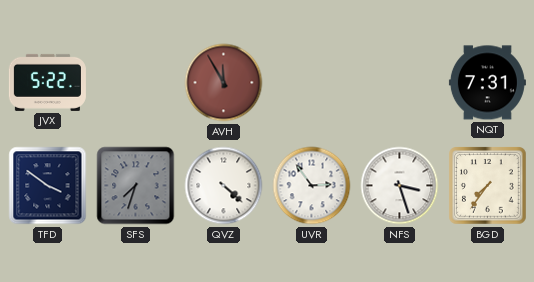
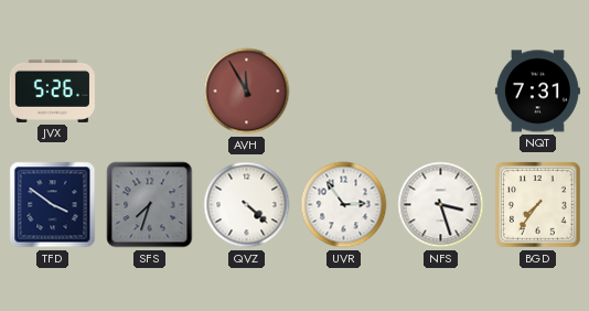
JVX: 5:22 -> 5:26 (52, 90)
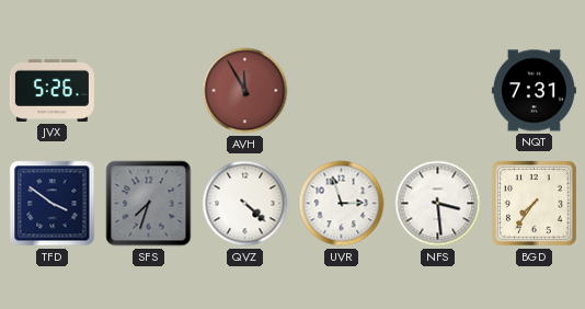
UVR: 2:54 -> 2:57 (342, 204)
NFS: 3:27 -> 3:29 (438, 204)
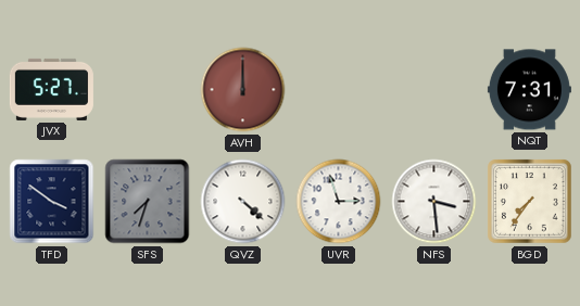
JVX: 5:26 -> 5:27 (51, 89)
AVH: 11:55 -> 12:00 (243, 90)
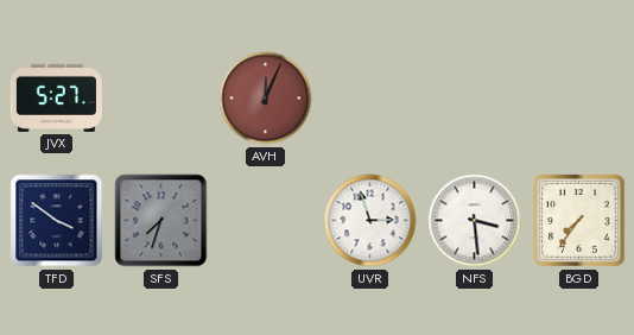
AVH: 12:00 -> 12:04 (266, 99)
NQT: 7:31 -> none (529, 90)
QVZ: 4:22 -> none (243, 202)
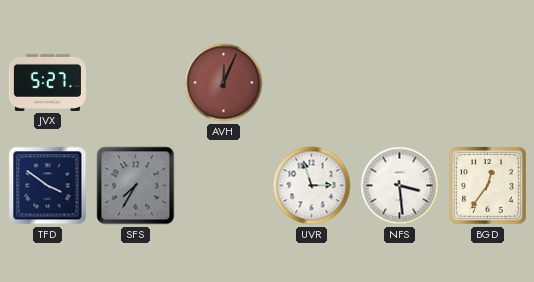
SFS: 7:33 -> 7:35 (136, 186)
BGD: 7:36 -> 12:36 (488, 186)
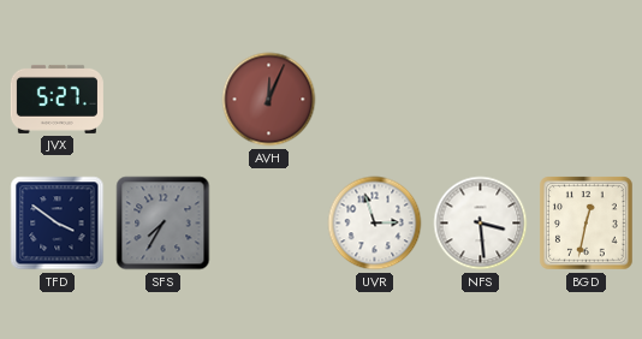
BGD: 12:36 -> 12:32 (587, 224)
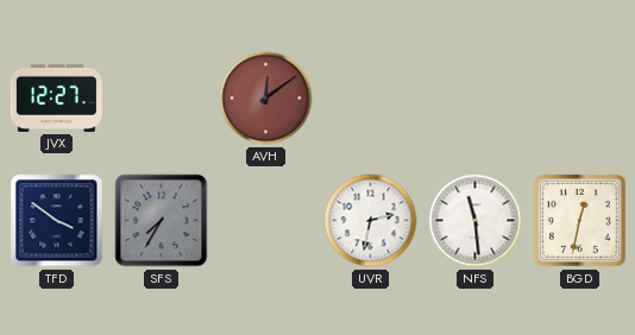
JVX: 5:27 -> 12:27 (56, 97)
AVH: 12:04 -> 12:09 (266, 99)
UVR: 2:57 -> 2:32 (371, 221)
NFS: 3:29 -> 11:29 (476, 221)
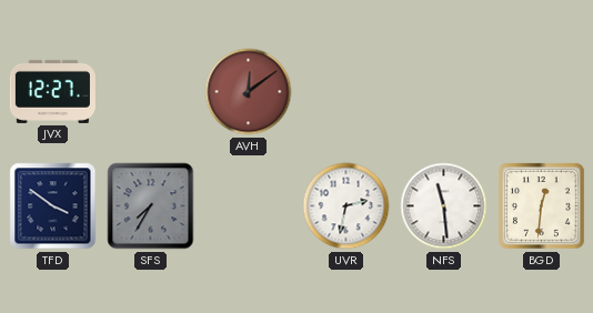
BGD: 12:32 -> 12:31 (542, 206)
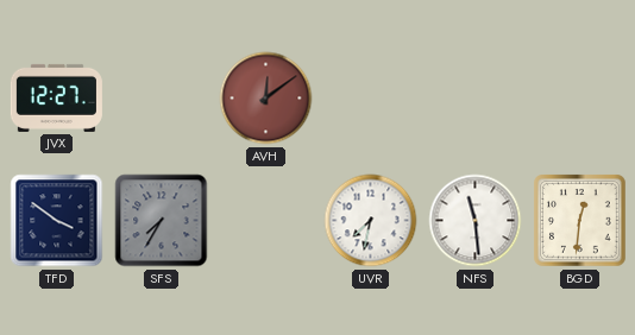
UVR: 2:32 -> 7:32 (371, 221)
